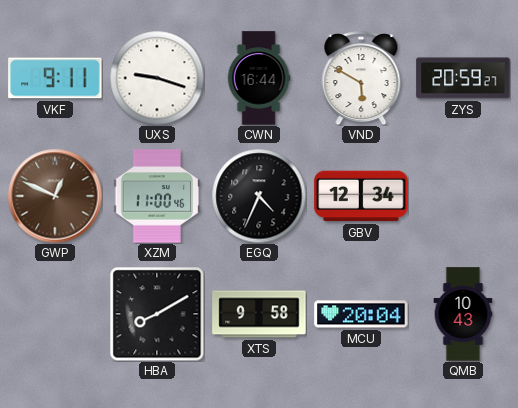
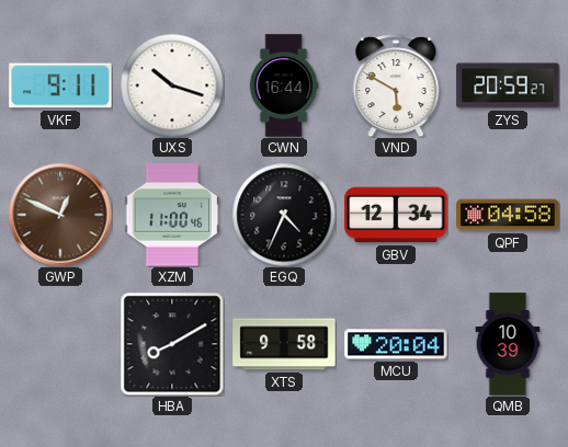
UXS: 9:18 -> 10:18 (172, 85)
QPF: none -> 04:58 (508, 215)
QMB: 10:43 -> 10:39 (508, 344)
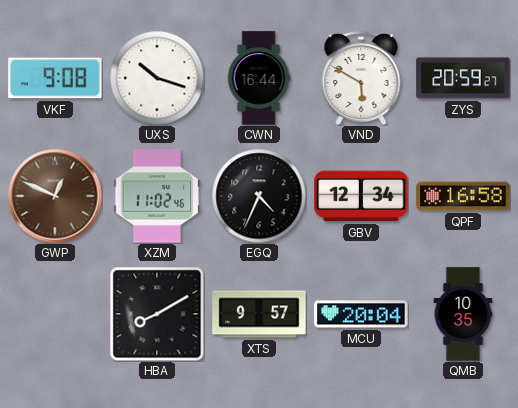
VKF: 9:11 -> 9:08 (55, 78)
XZM: 11:00 -> 11:02 (157, 196)
QPF: 04:58 -> 16:58 (463, 196)
XTS: 9:58 -> 9:57 (259, 314)
QMB: 10:39 -> 10:35 (463, 314)
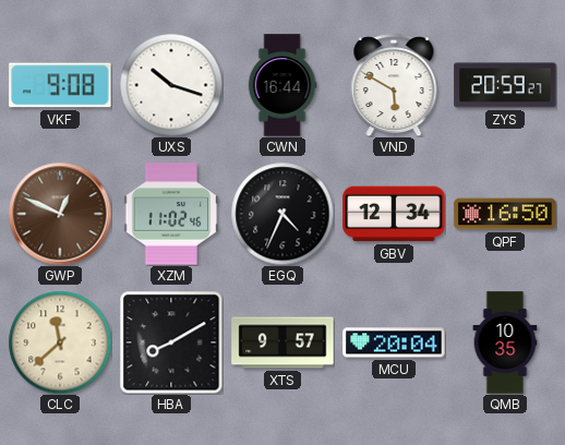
QPF: 16:58 -> 16:50 (505, 214)
CLC: none -> 11:38 (60, 342)
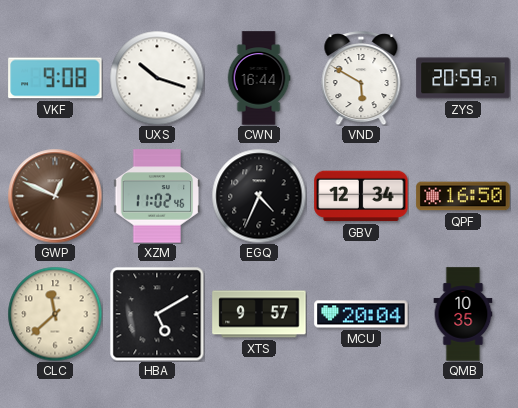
HBA: 8:10 -> 5:10 (157, 314)
